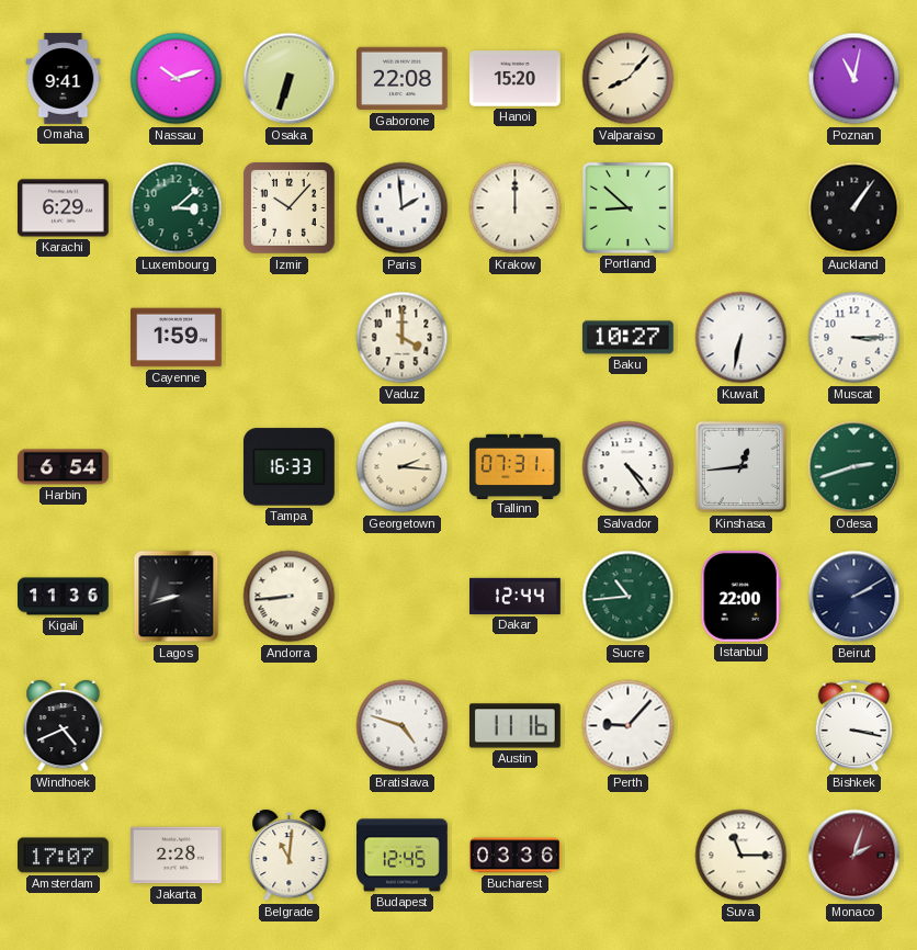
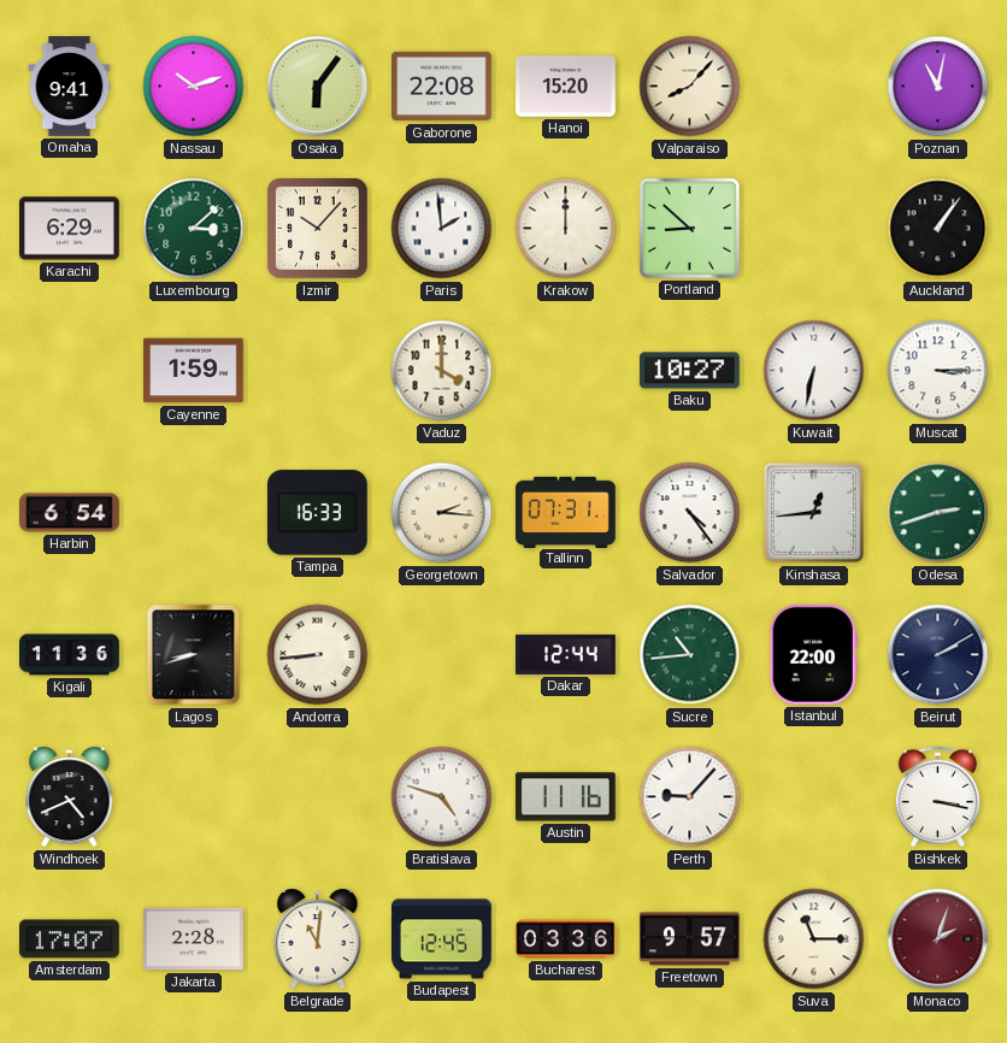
Osaka: 6:33 -> 6:06 (318, 87)
Freetown: none -> 9:57 (689, 939)
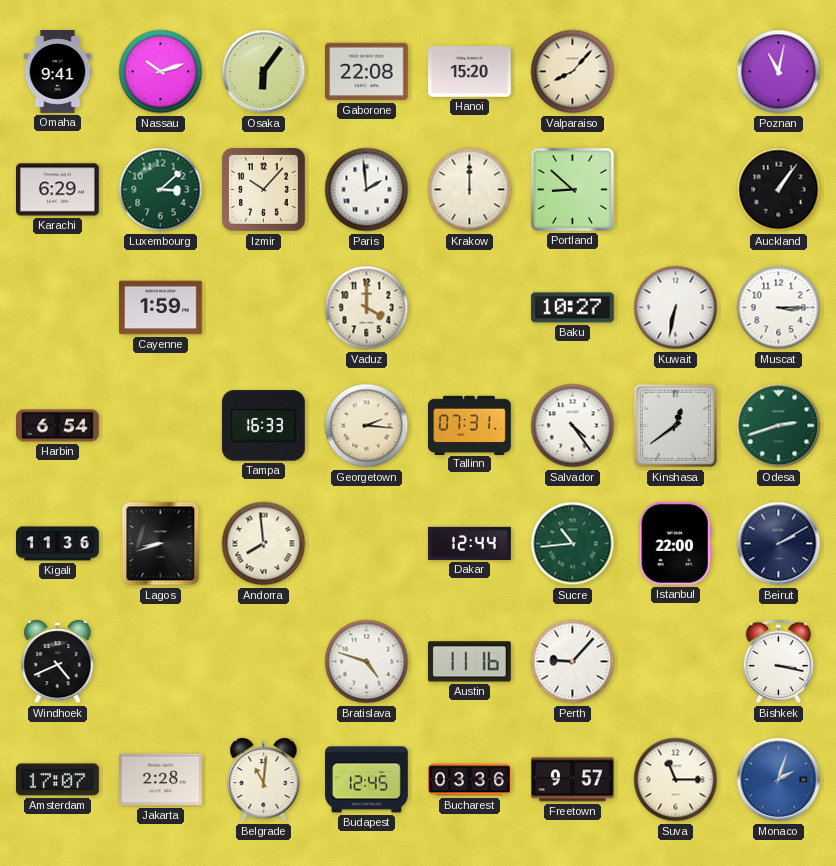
Kinshasa: 12:44 -> 12:39 (676, 426)
Andorra: 8:44 -> 7:59 (264, 544)
Monaco dial: burgundy -> blue (779, 780)
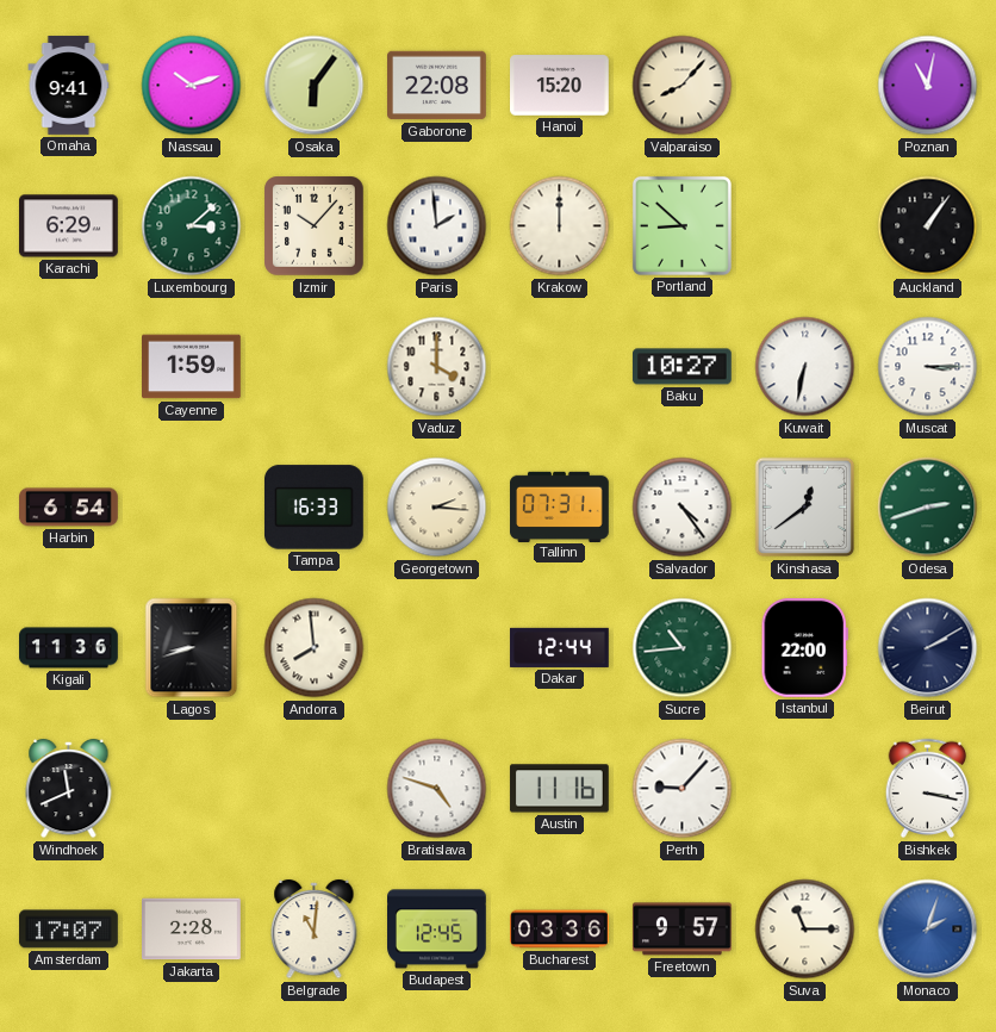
Windhoek: 4:41 -> 11:41 (69, 789)
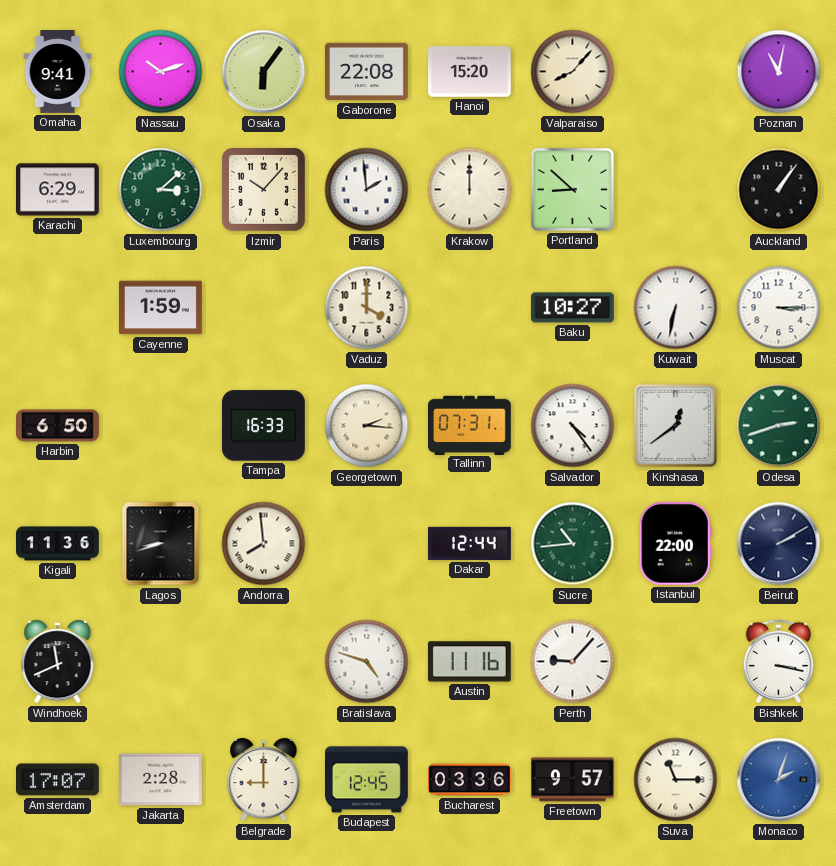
Harbin: 6:54 -> 6:50 (58, 426)
Belgrade: 11:01 -> 9:00 (264, 780)
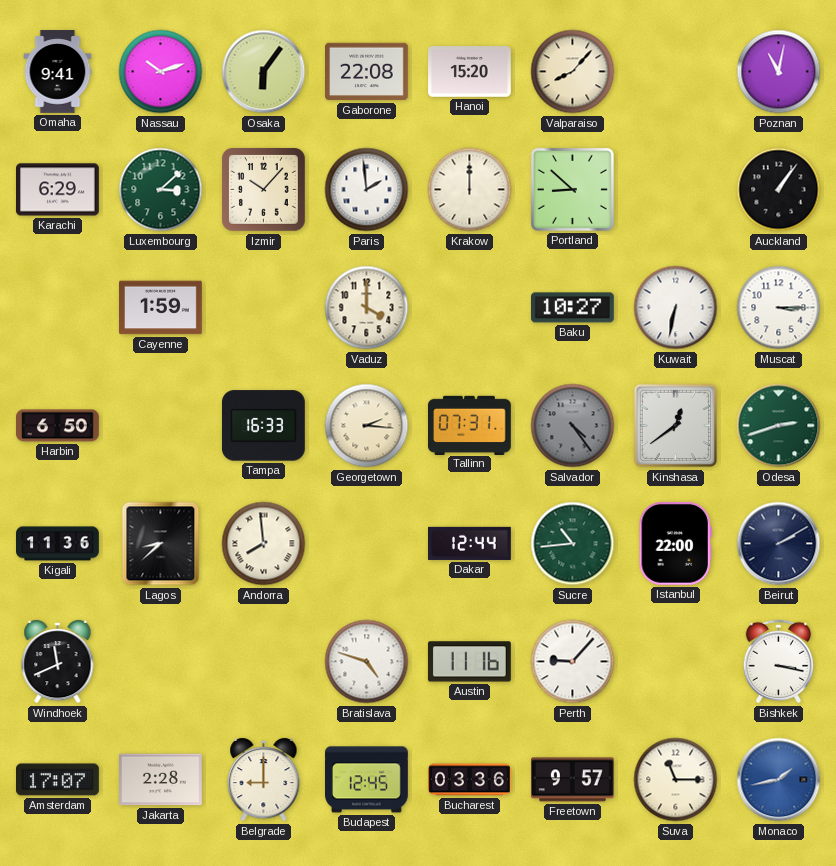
Salvador dial: white -> grey (573, 426)
Lagos: 8:42 -> 8:38 (161, 544)
Monaco: 2:03 -> 1:43 (779, 780)
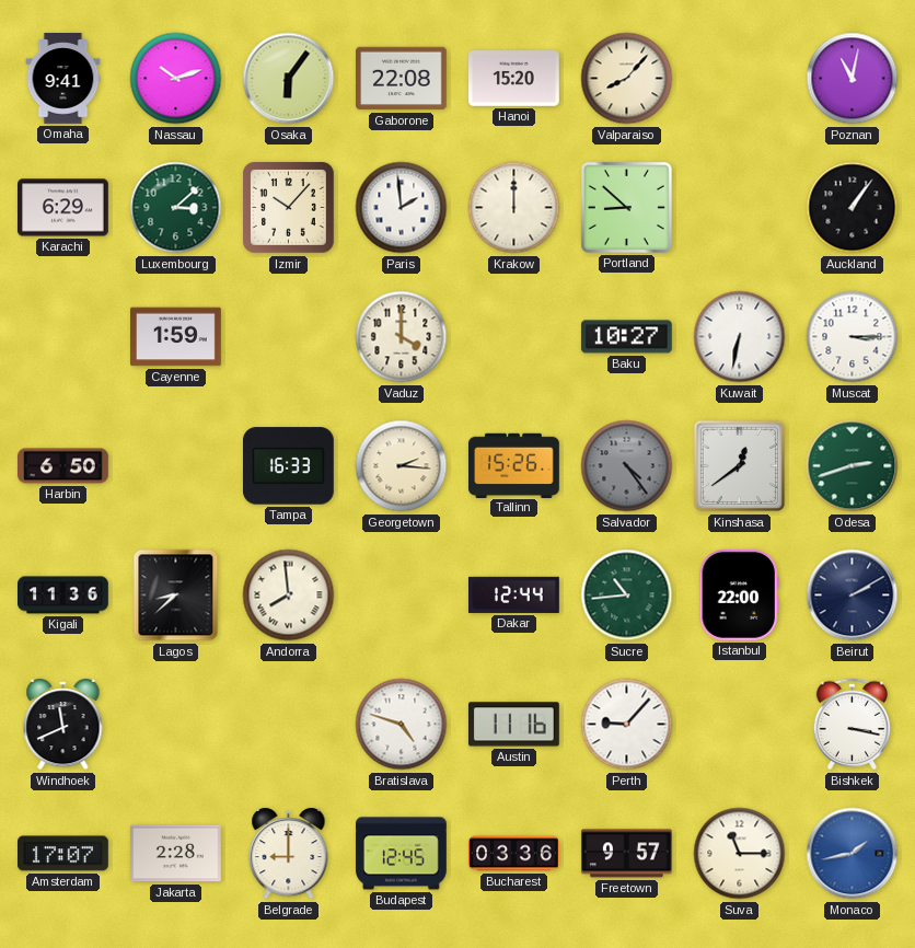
Tallinn: 07:31 -> 15:26 (514, 465)
